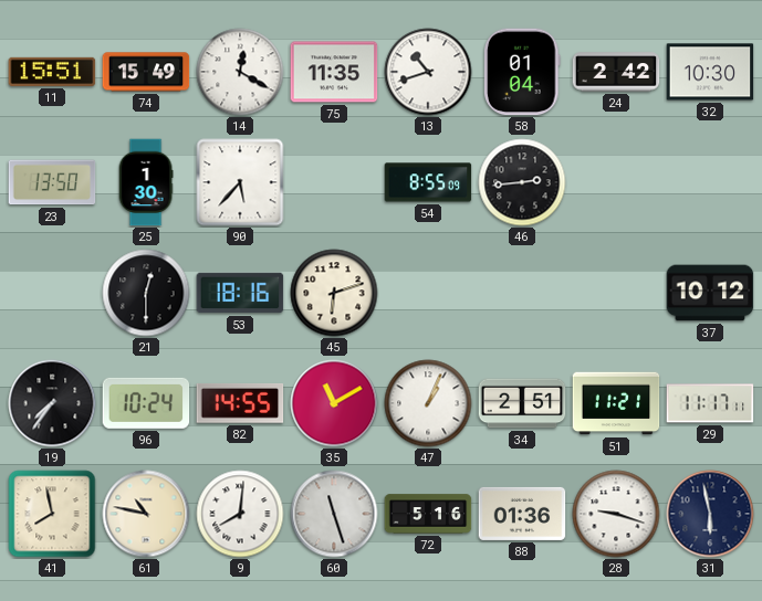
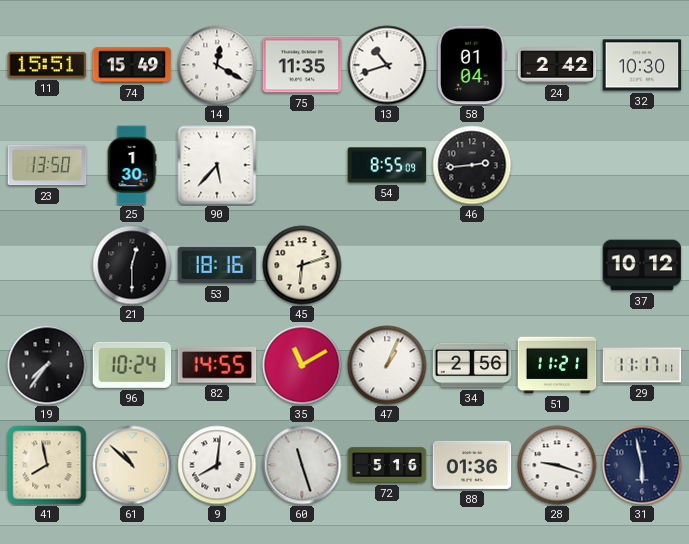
34: 2:51 -> 2:56 (472, 365)
61: 10:47 -> 10:52 (132, 465)
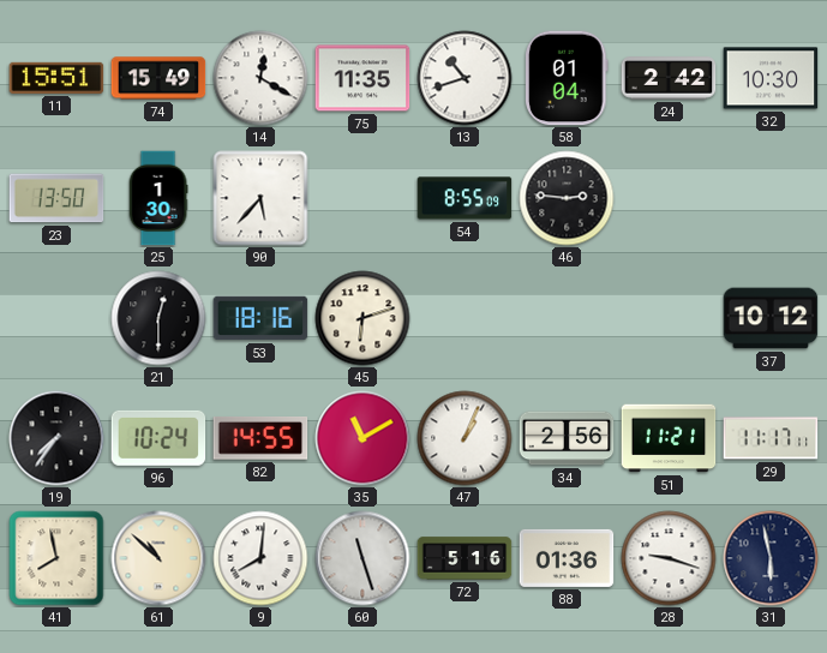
46: 2:44 -> 2:46 (567, 198)
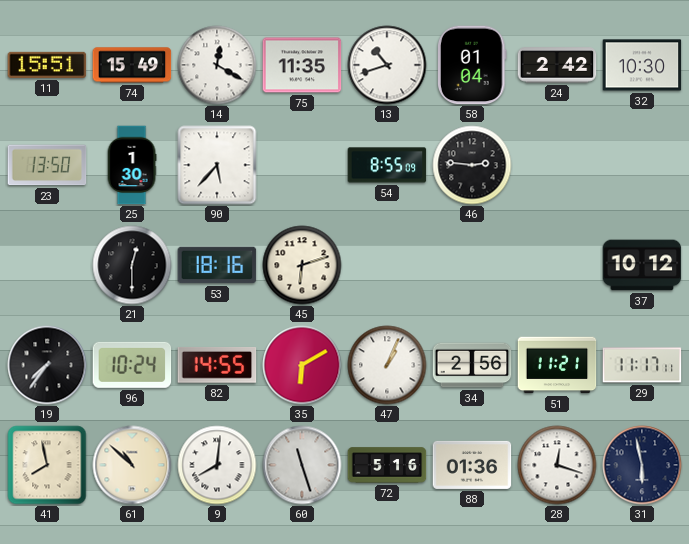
35: 11:10 -> 6:10 (302, 365)
28: 9:18 -> 12:18 (557, 465)
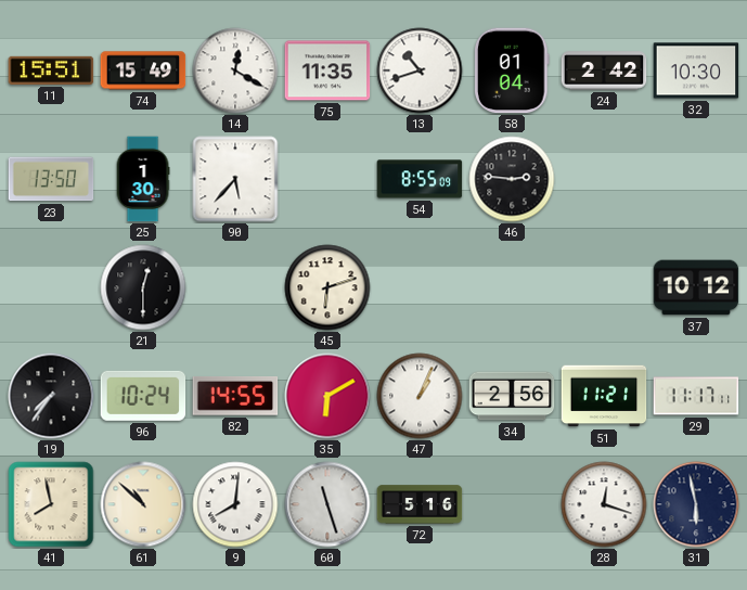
53: 18:16 -> none (217, 265)
88: 01:36 -> none (472, 465)
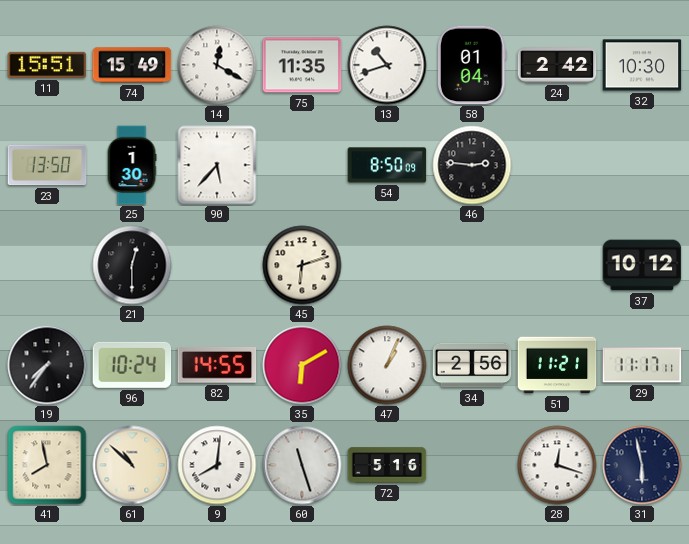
54: 8:55 -> 8:50 (387, 165)
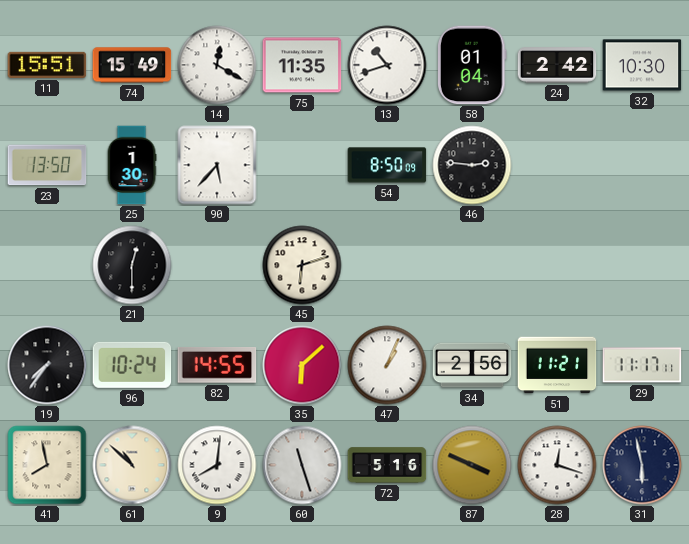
37: 10:12 -> none (642, 265)
35: 6:10 -> 6:08 (302, 365)
87: none -> 3:49 (472, 465)
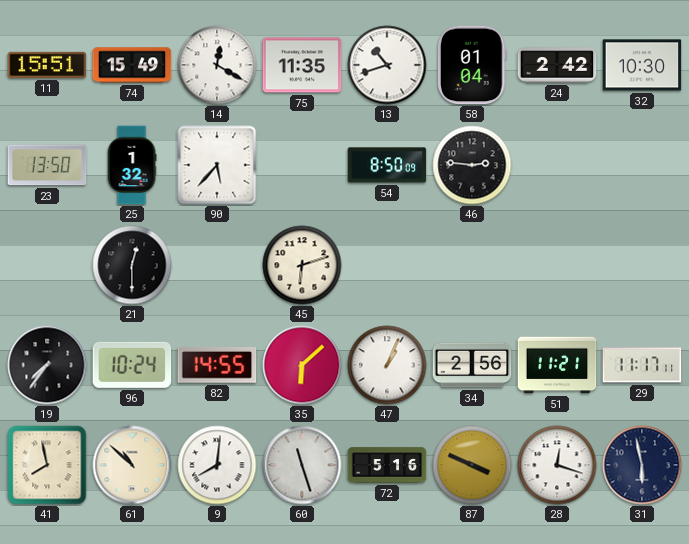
25: 1:30 -> 1:32 (132, 165)
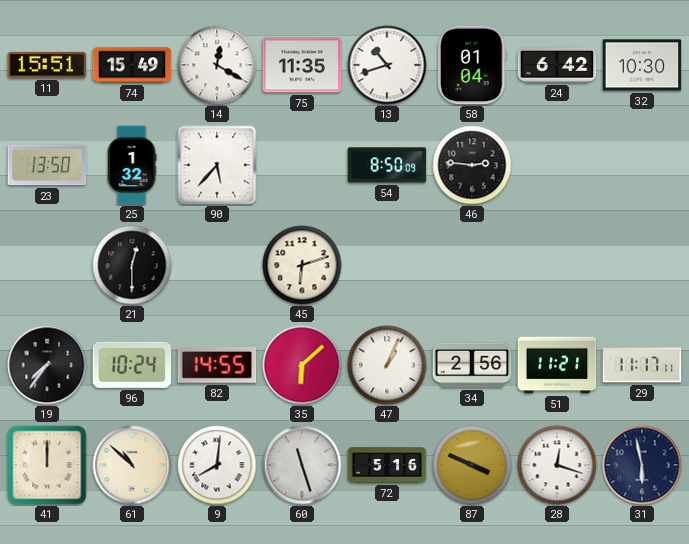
24: 2:42 -> 6:42 (557, 65)
41: 7:58 -> 12:00 (47, 465)
